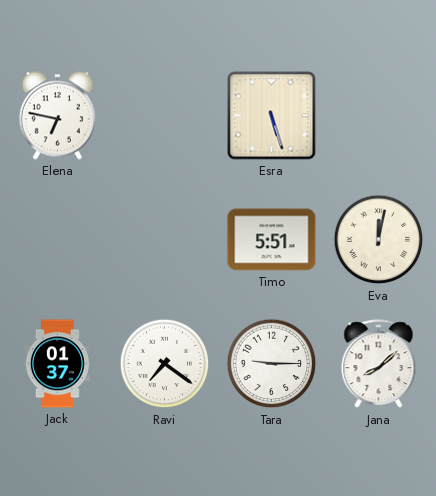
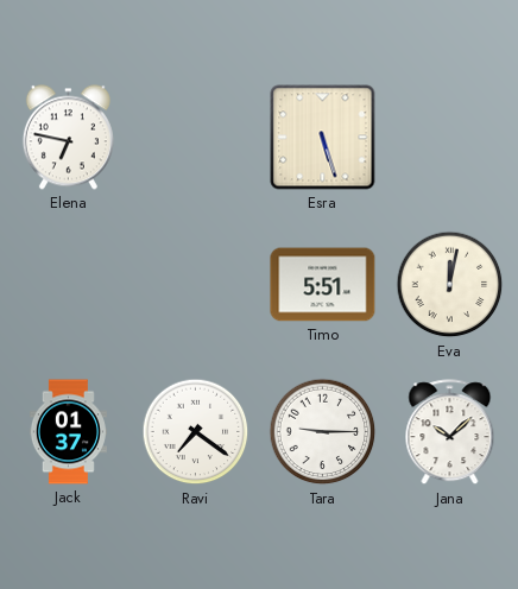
Jana: 8:08 -> 10:08 (450, 432)
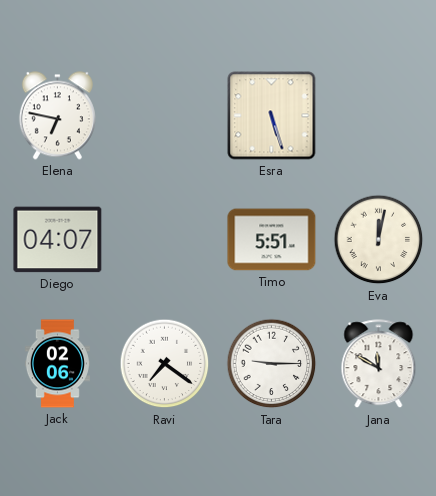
Diego: none -> 04:07 (58, 240)
Jack: 01:37 -> 02:06 (57, 364)
Jana: 10:08 -> 11:50 (379, 364)
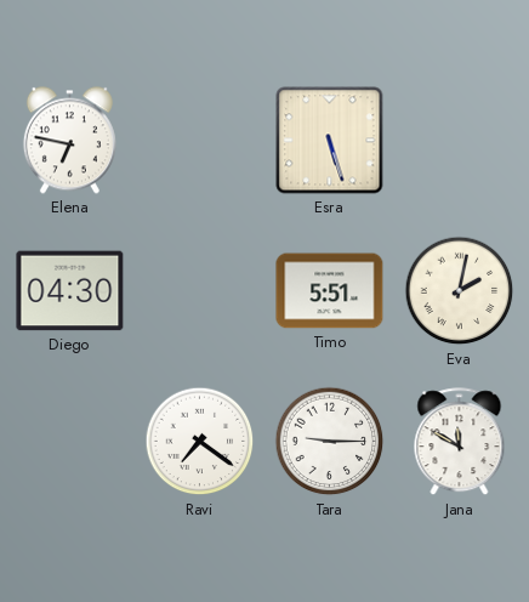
Diego: 04:07 -> 04:30 (70, 291)
Eva: 12:02 -> 2:02 (460, 291)
Jack: 02:06 -> none (57, 364)
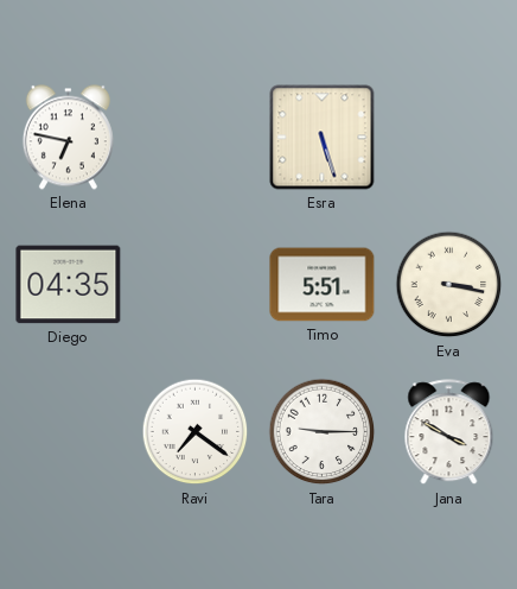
Diego: 04:30 -> 04:35 (69, 285)
Eva: 2:02 -> 3:17 (449, 285)
Jana: 11:50 -> 3:50 (449, 432)
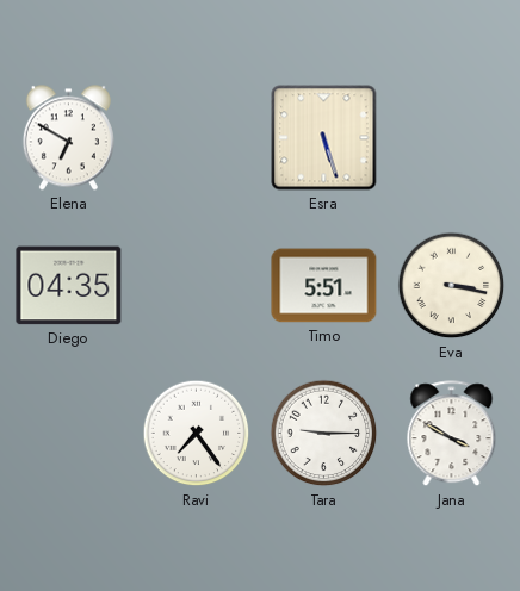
Elena: 6:47 -> 6:50 (68, 138)
Ravi: 7:21 -> 7:24 (197, 434)
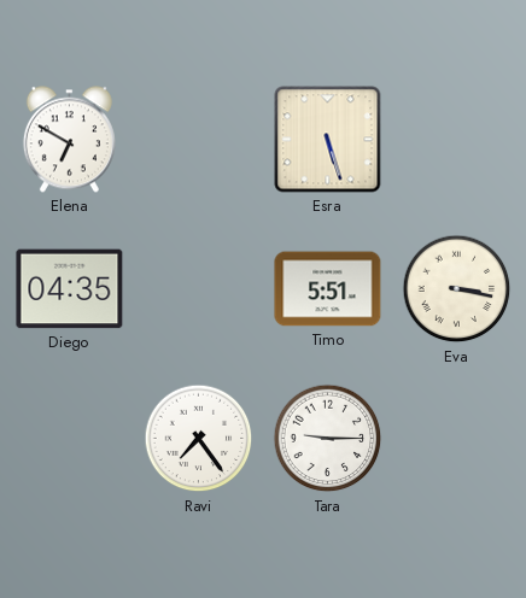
Jana: 3:50 -> none (452, 434)
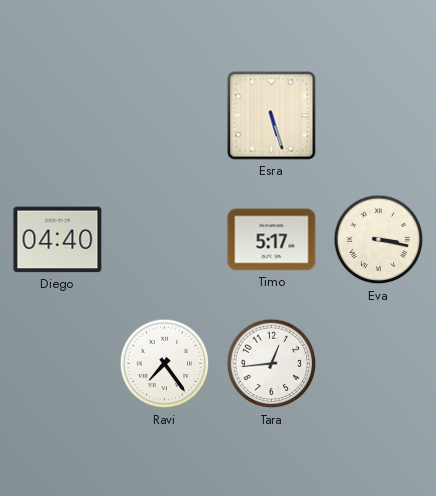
Elena: 6:50 -> none (69, 140)
Diego: 04:35 -> 04:40 (58, 240)
Timo: 5:51 -> 5:17 (272, 240)
Tara: 9:15 -> 12:44 (272, 364)
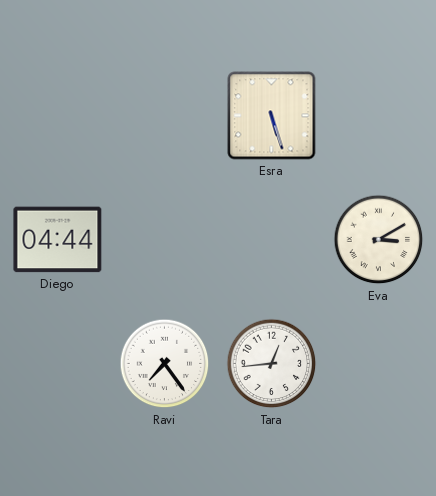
Diego: 04:40 -> 04:44 (58, 240)
Timo: 5:17 -> none (272, 240)
Eva: 3:17 -> 3:10 (379, 240)
